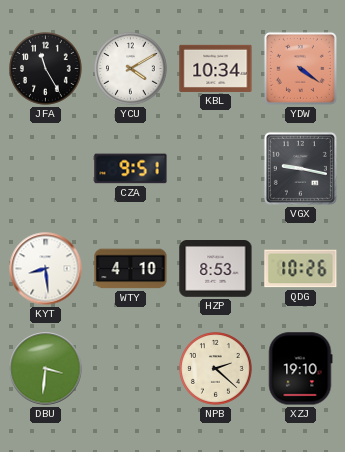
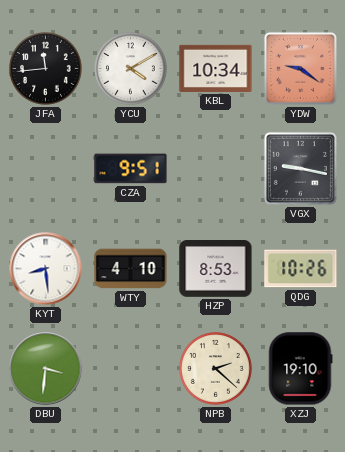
JFA: 11:25 -> 11:44 (46, 69)
YDW: 4:21 -> 9:21 (300, 68)
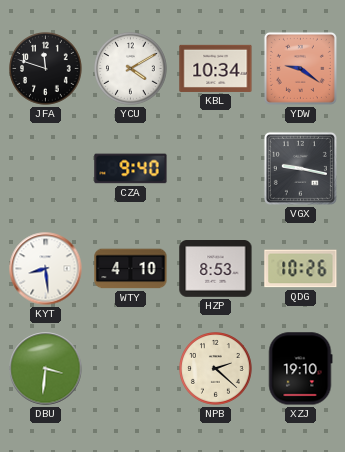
JFA: 11:44 -> 11:48 (46, 69)
CZA: 9:51 -> 9:40 (131, 169)
